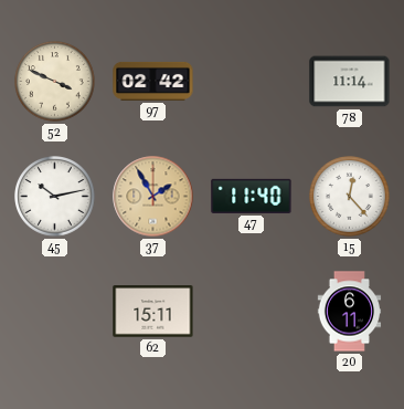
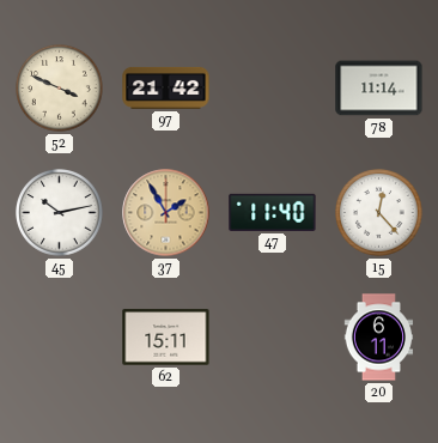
97: 02:42 -> 21:42 (166, 87)
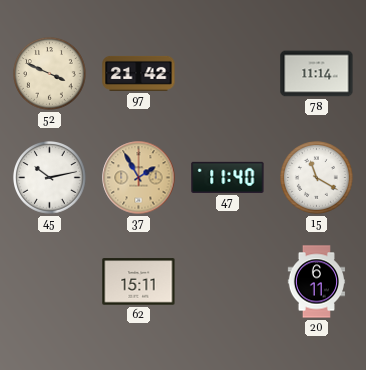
15: 12:23 -> 11:20 (317, 178)
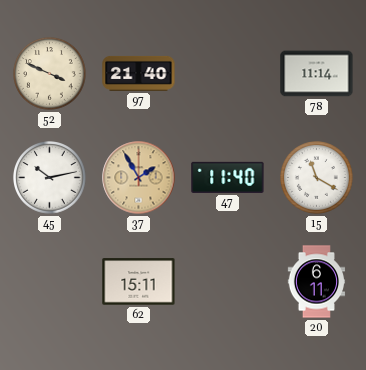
97: 21:42 -> 21:40 (139, 73)
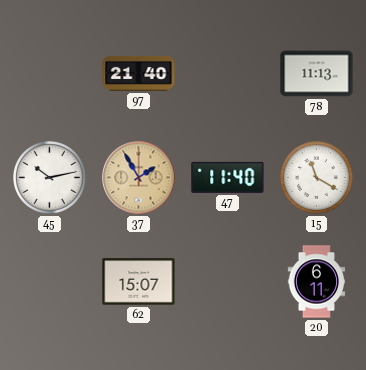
52: 3:49 -> none (50, 74)
78: 11:14 -> 11:13 (317, 74)
62: 15:11 -> 15:07 (139, 282)
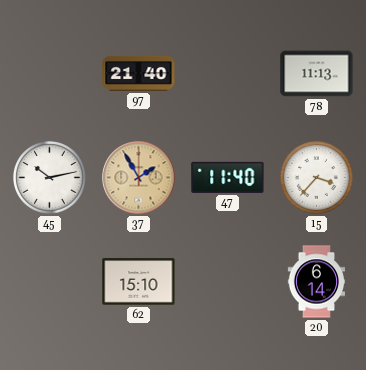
15: 11:20 -> 3:37 (317, 178)
62: 15:07 -> 15:10 (139, 282)
20: 6:11 -> 6:14 (317, 282)
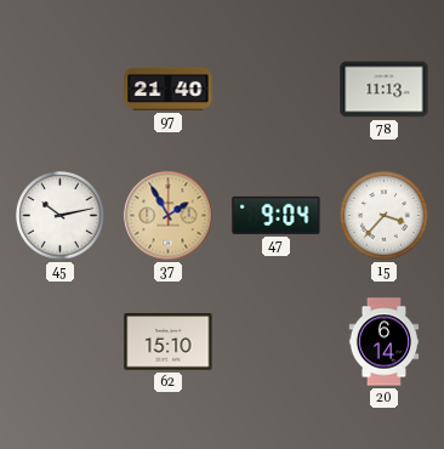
47: 11:40 -> 9:04 (277, 215)
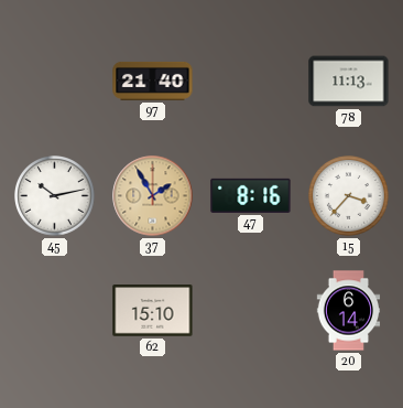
47: 9:04 -> 8:16 (251, 195)
